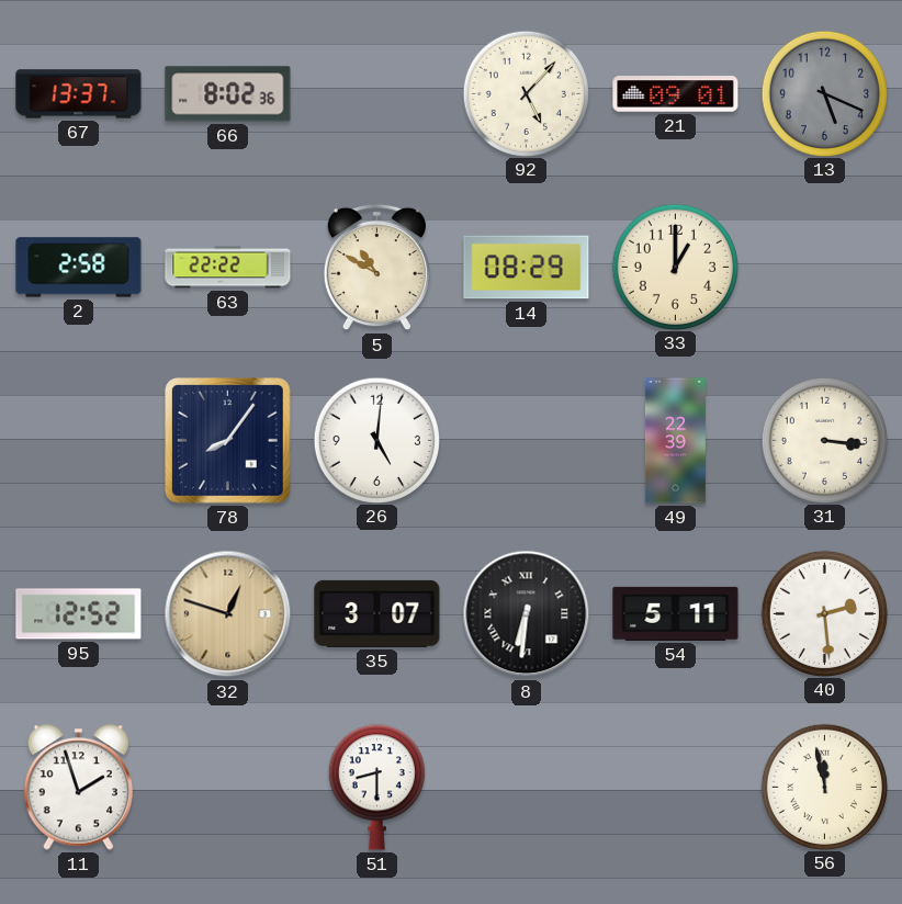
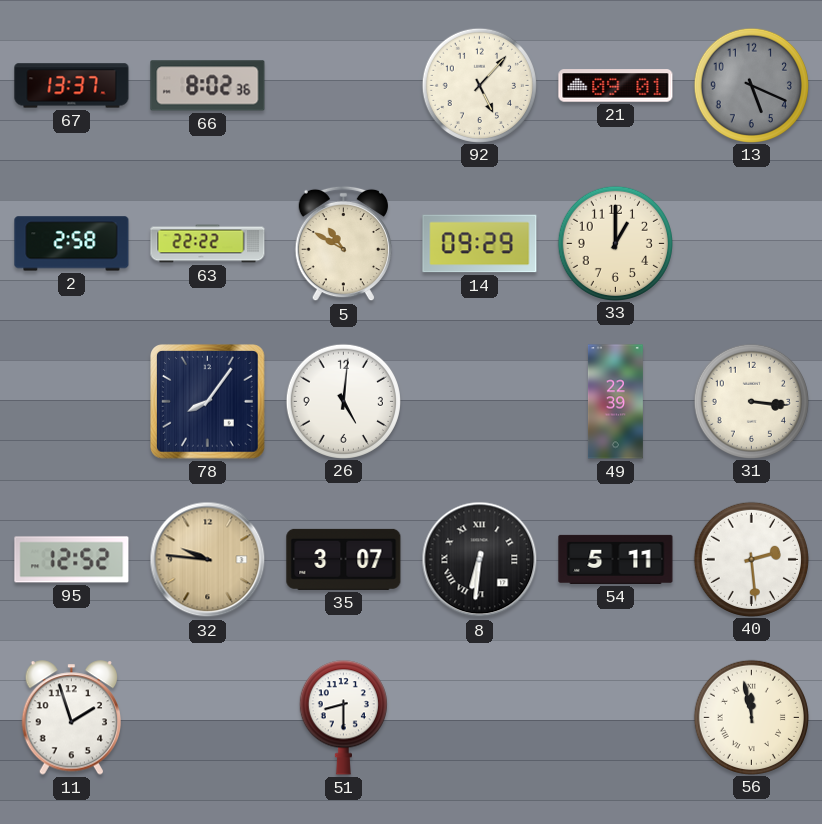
14: 08:29 -> 09:29 (480, 244)
32: 12:48 -> 9:46 (208, 560)
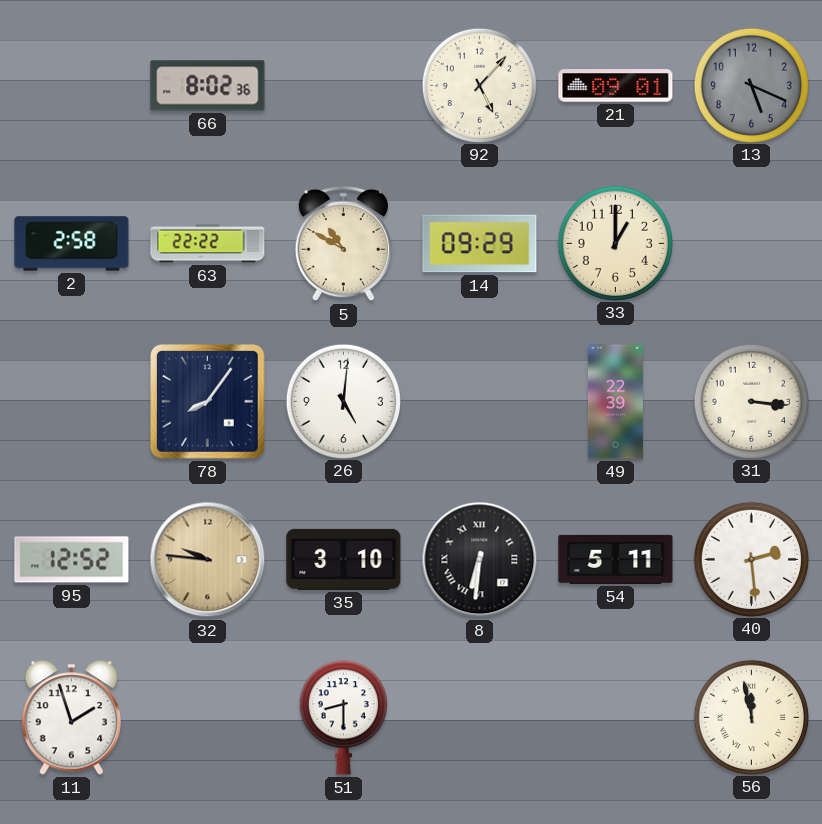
67: 13:37 -> none (72, 86)
35: 3:07 -> 3:10 (344, 559)
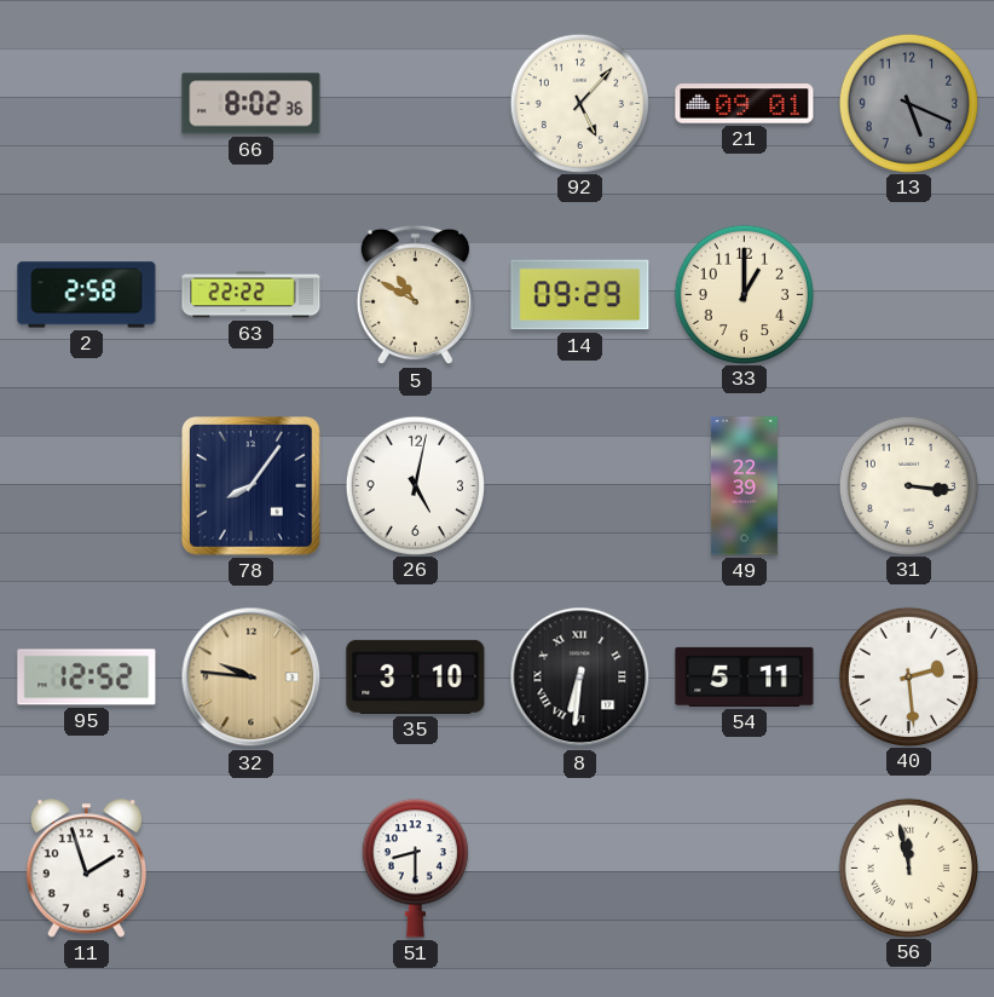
26: 5:01 -> 5:02 (415, 485)
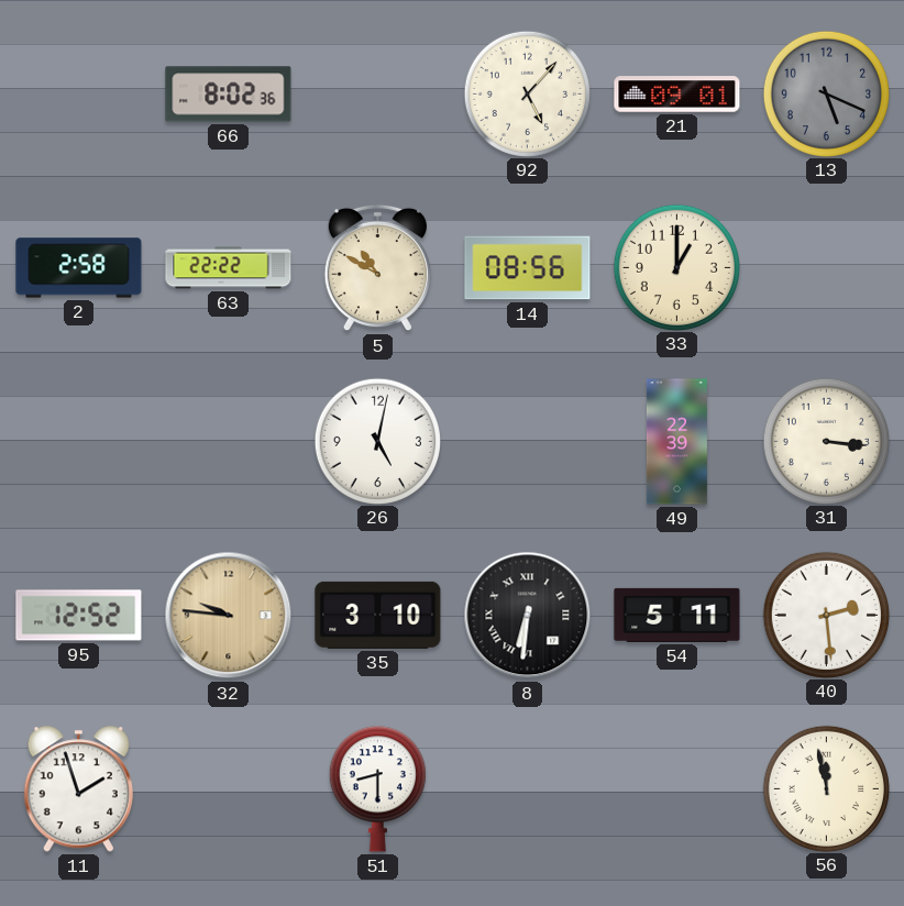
14: 09:29 -> 08:56 (528, 268)
78: 8:06 -> none (252, 486)
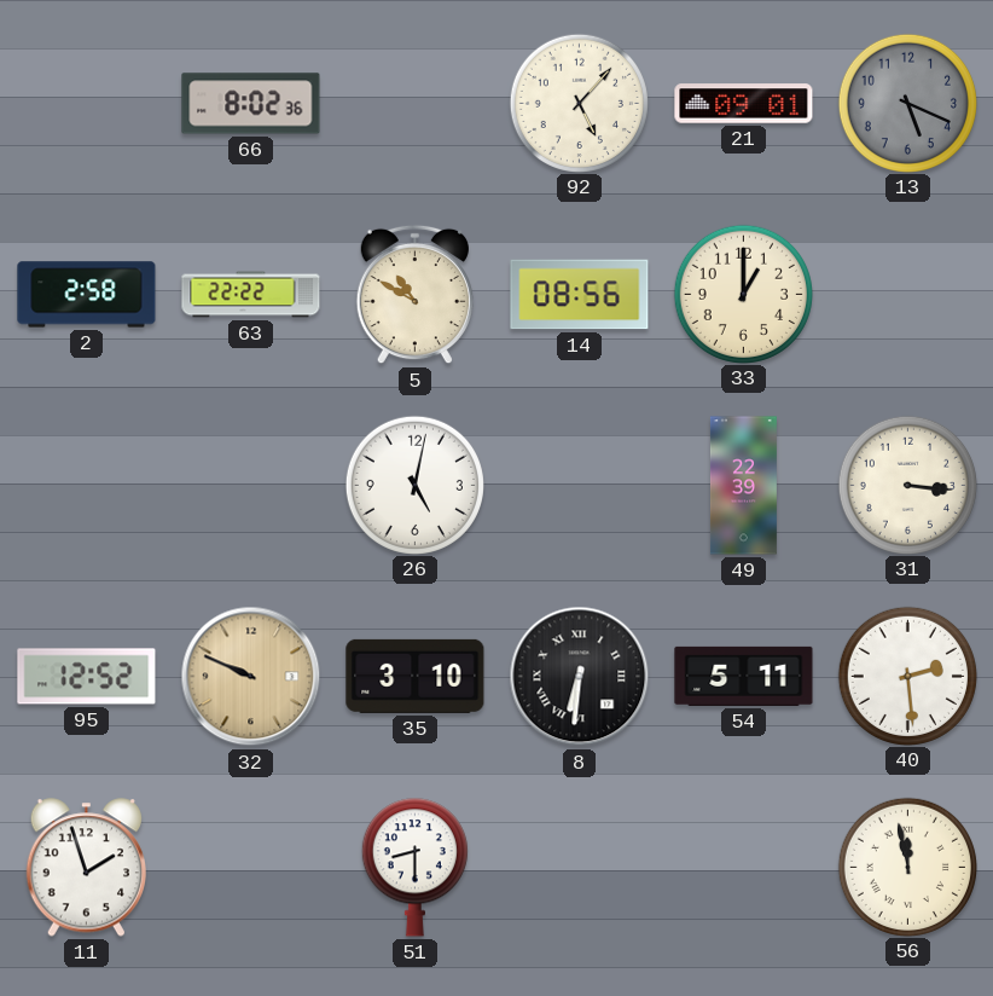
32: 9:46 -> 9:49 (251, 677)
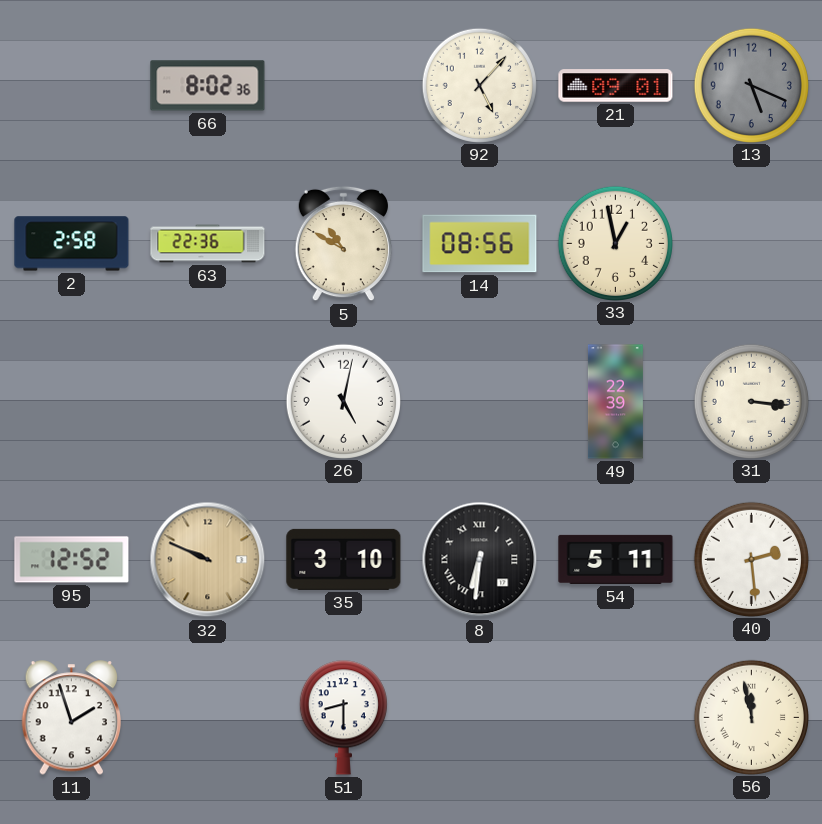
63: 22:22 -> 22:36 (208, 244)
33: 1:00 -> 12:58 (615, 243)
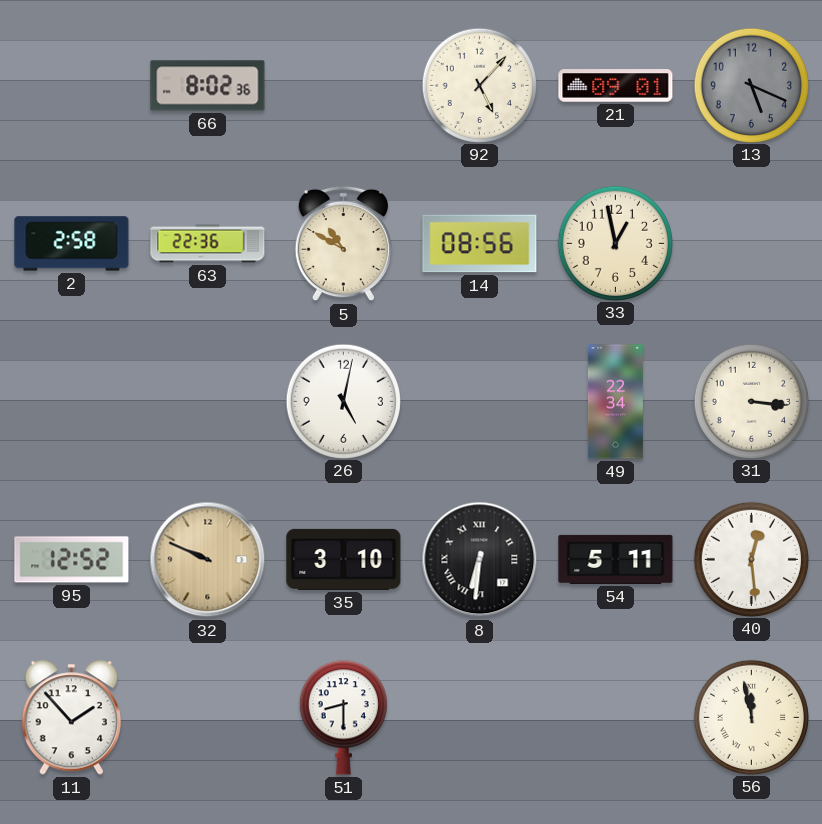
49: 22:39 -> 22:34 (615, 402)
40: 2:29 -> 12:29 (751, 559)
11: 1:57 -> 1:53 (71, 718)
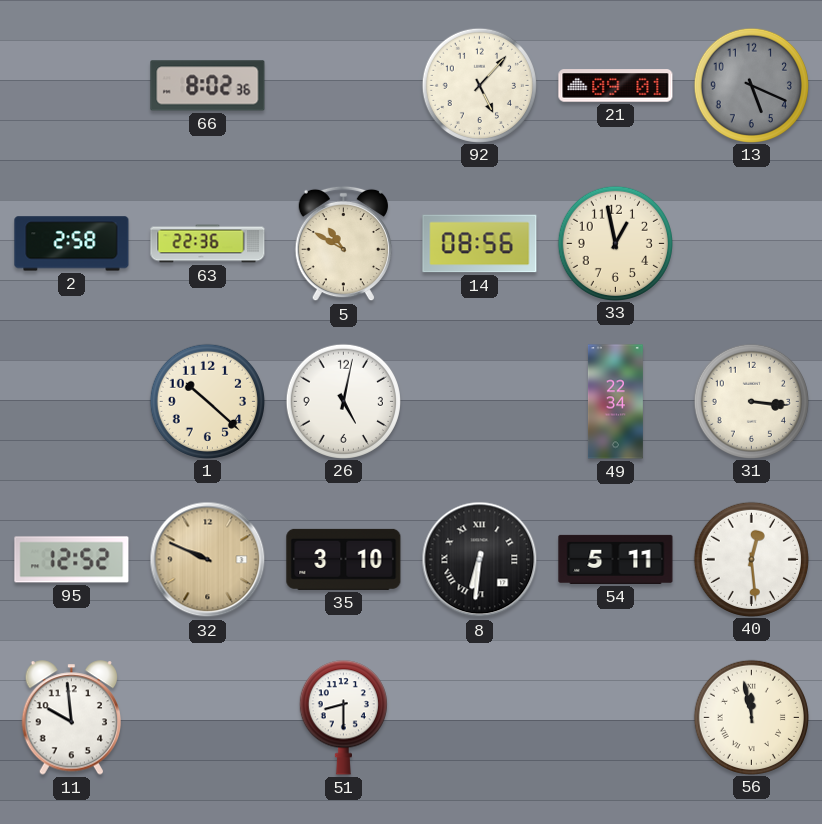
1: none -> 10:22 (207, 401)
11: 1:53 -> 9:59 (71, 718)
